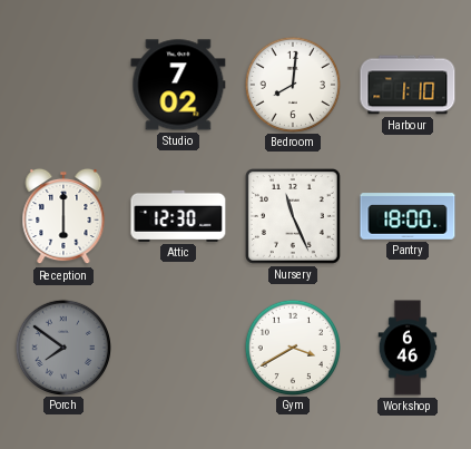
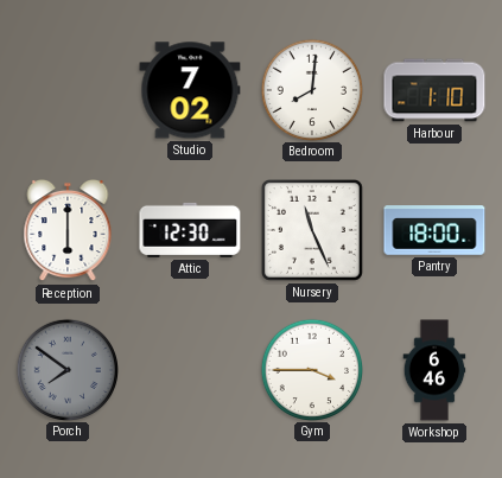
Gym: 3:40 -> 3:45 (311, 369)
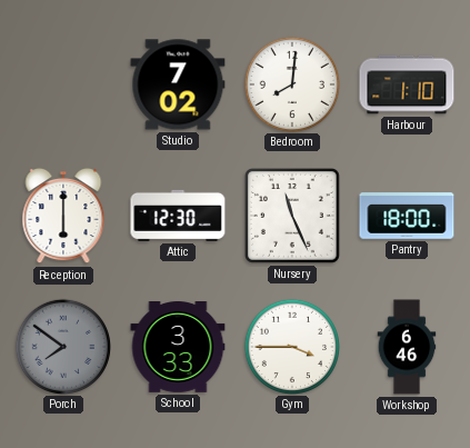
School: none -> 3:33 (178, 348)
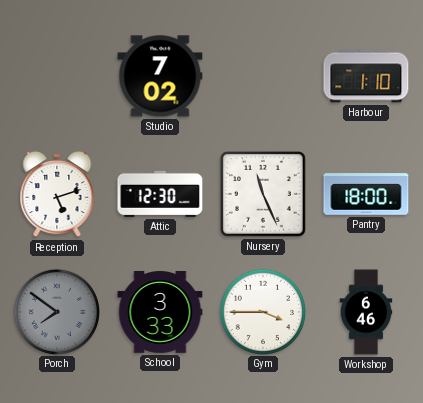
Bedroom: 8:01 -> none (291, 83)
Reception: 6:00 -> 5:12 (57, 194)
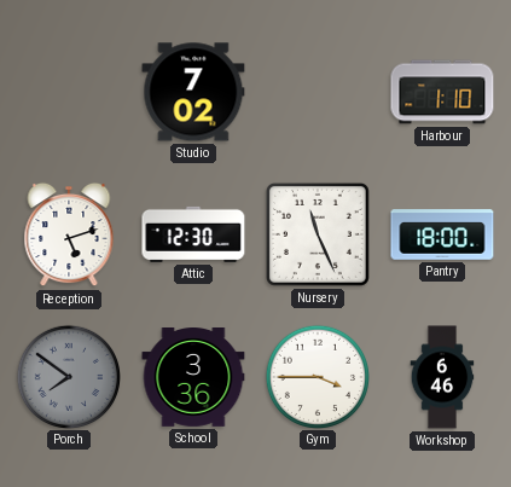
School: 3:33 -> 3:36 (193, 378)
